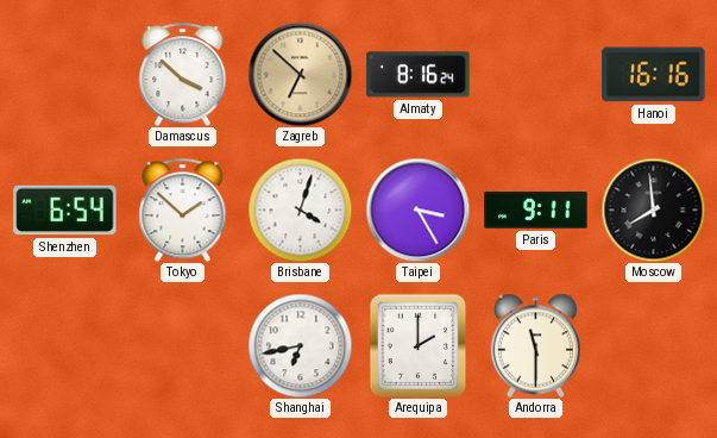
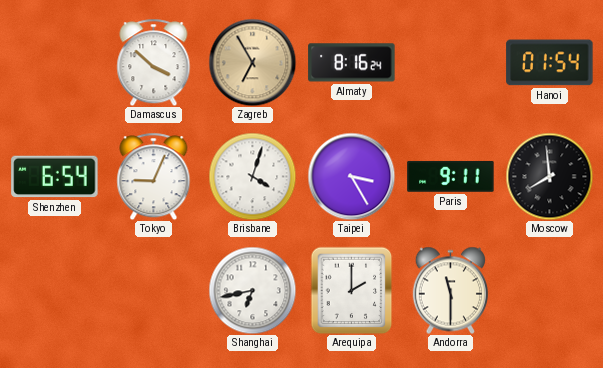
Zagreb: 6:52 -> 6:55 (252, 62)
Hanoi: 16:16 -> 01:54 (550, 63)
Tokyo: 1:52 -> 9:04 (154, 176)
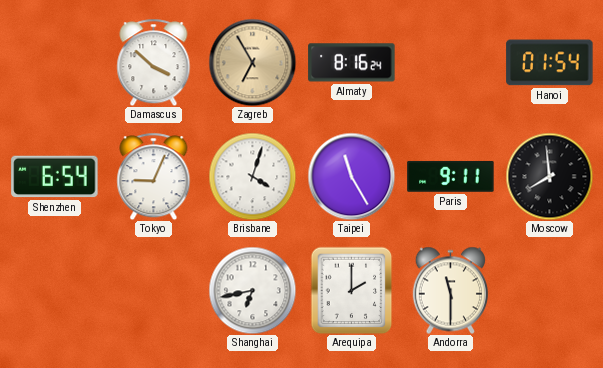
Taipei: 3:25 -> 11:25 (351, 176)
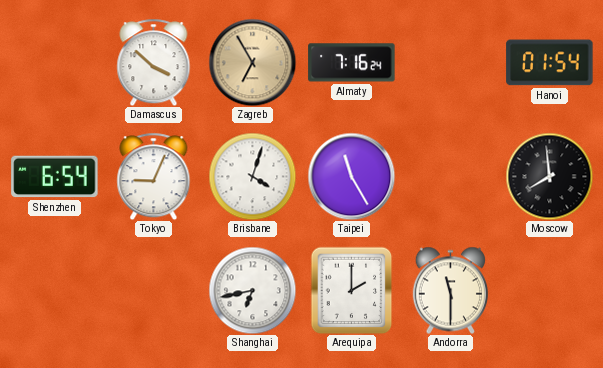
Almaty: 8:16 -> 7:16 (352, 63)
Paris: 9:11 -> none (451, 177)
